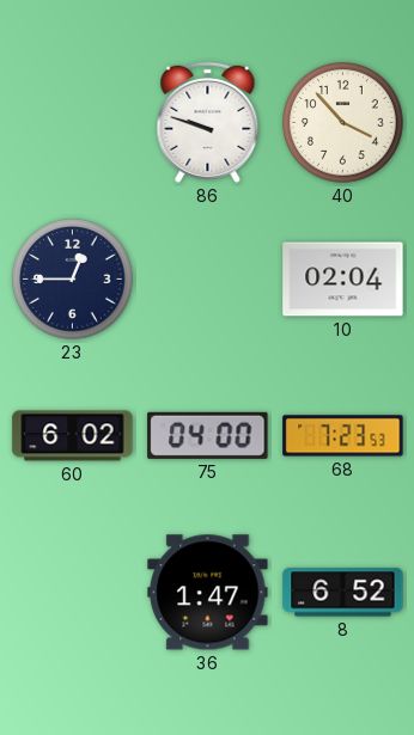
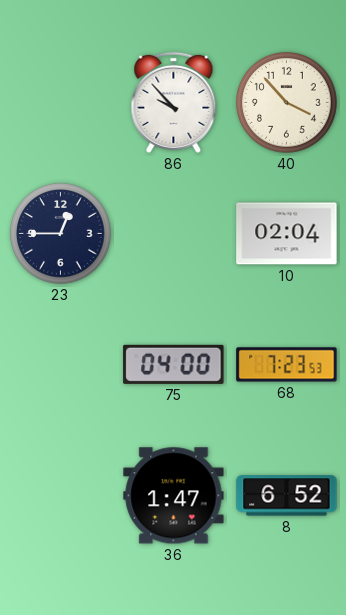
86: 9:48 -> 9:53 (174, 102)
60: 6:02 -> none (73, 436)
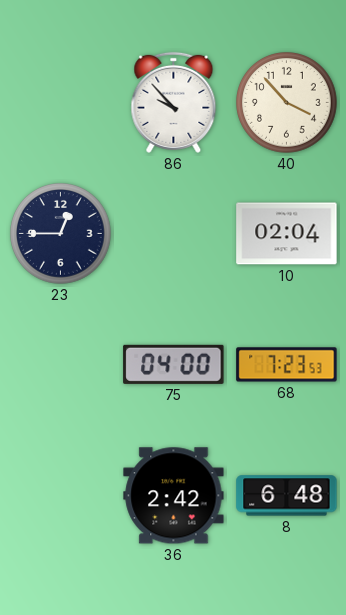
36: 1:47 -> 2:42 (174, 496)
8: 6:52 -> 6:48 (287, 496)
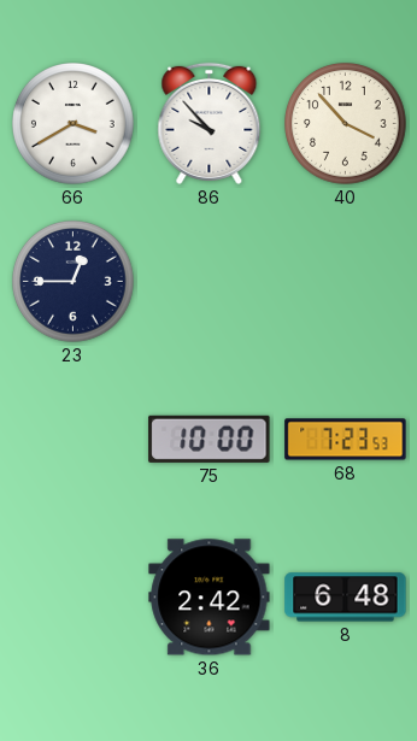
66: none -> 3:40 (74, 124)
10: 02:04 -> none (287, 234)
75: 04:00 -> 10:00 (210, 439)
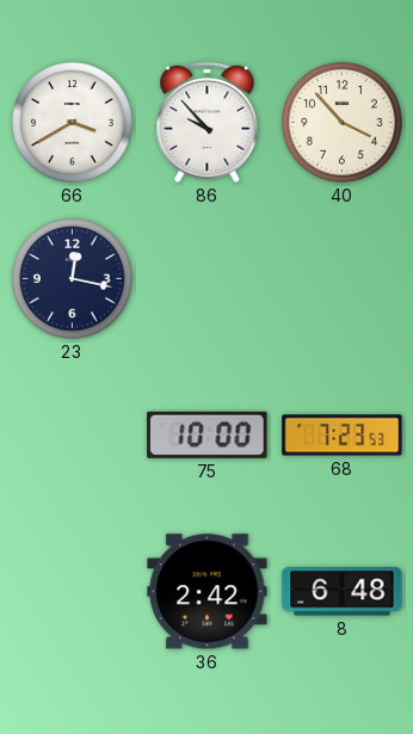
23: 12:45 -> 12:17 (73, 279)
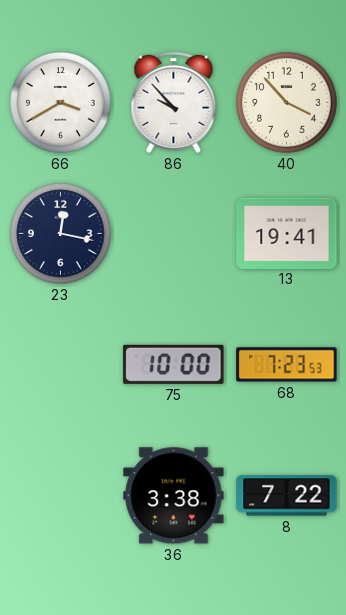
13: none -> 19:41 (287, 233)
36: 2:42 -> 3:38 (174, 496)
8: 6:48 -> 7:22 (287, 496)
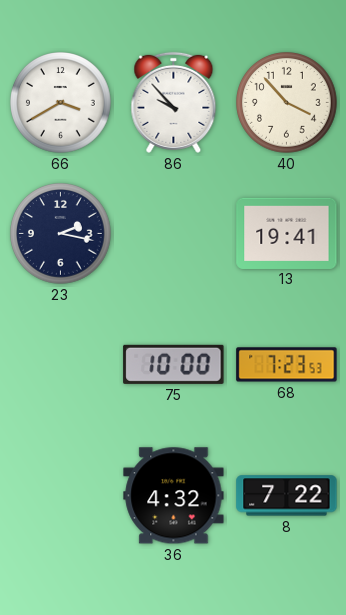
23: 12:17 -> 2:17 (61, 234)
36: 3:38 -> 4:32 (174, 496)
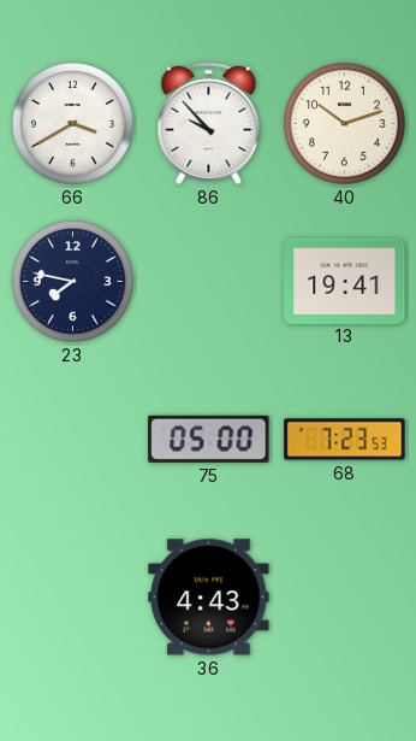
40: 3:53 -> 10:12 (345, 124)
23: 2:17 -> 7:47 (73, 282)
75: 10:00 -> 05:00 (209, 439)
36: 4:32 -> 4:43 (209, 598)
8: 7:22 -> none (287, 496)
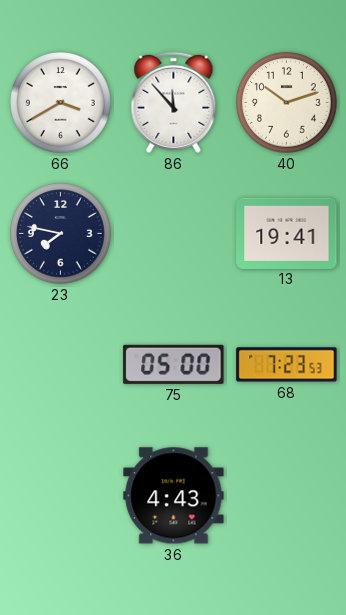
86: 9:53 -> 11:53 (174, 102)
